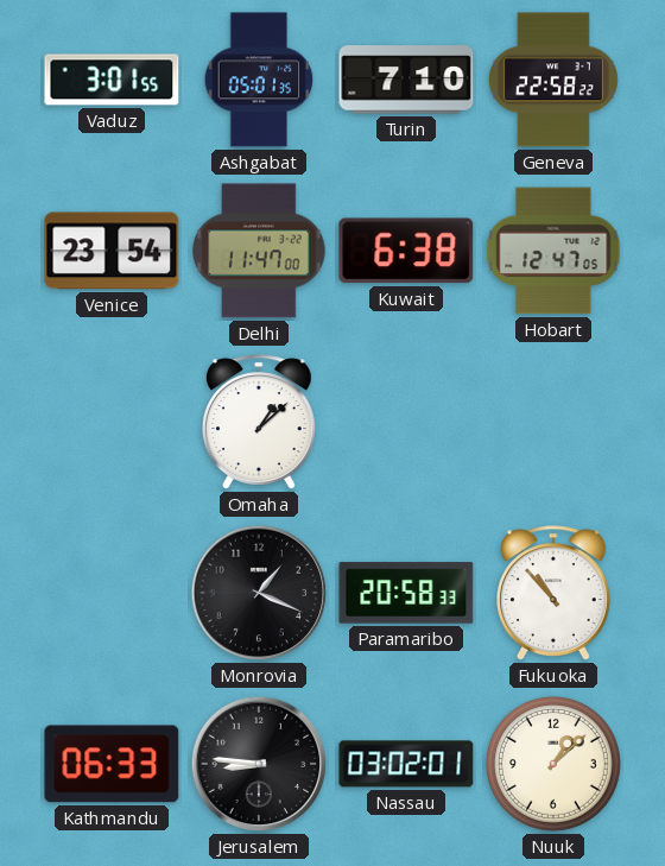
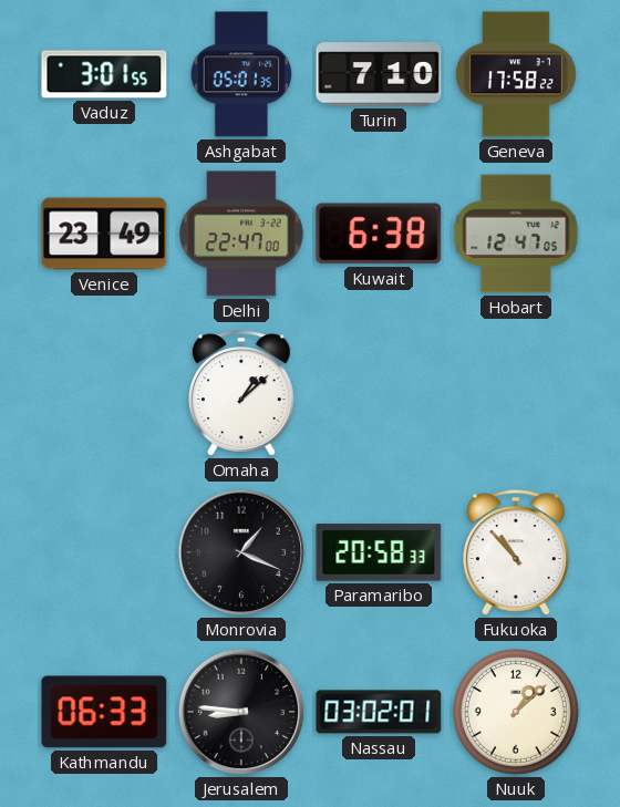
Geneva: 22:58 -> 17:58 (516, 74)
Venice: 23:54 -> 23:49 (104, 234)
Delhi: 11:47 -> 22:47 (241, 234)
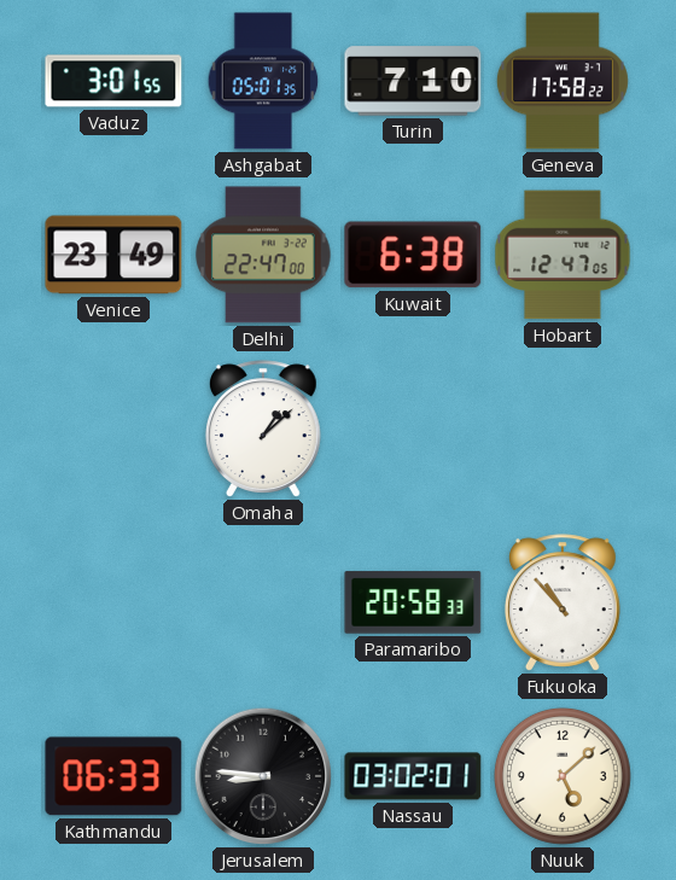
Monrovia: 1:19 -> none (241, 552)
Nuuk: 1:08 -> 5:08 (563, 776)
